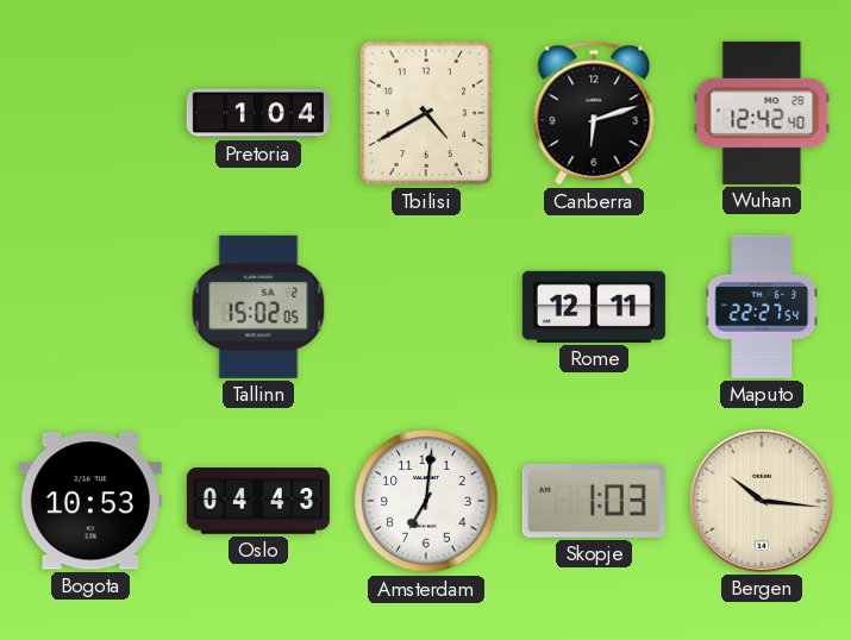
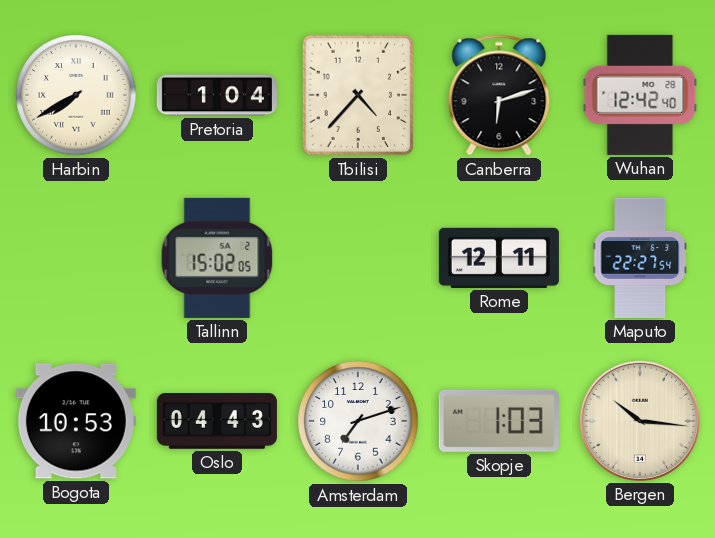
Harbin: none -> 7:40 (76, 95)
Tbilisi: 4:40 -> 4:37 (358, 95)
Amsterdam: 7:01 -> 7:12 (358, 421)
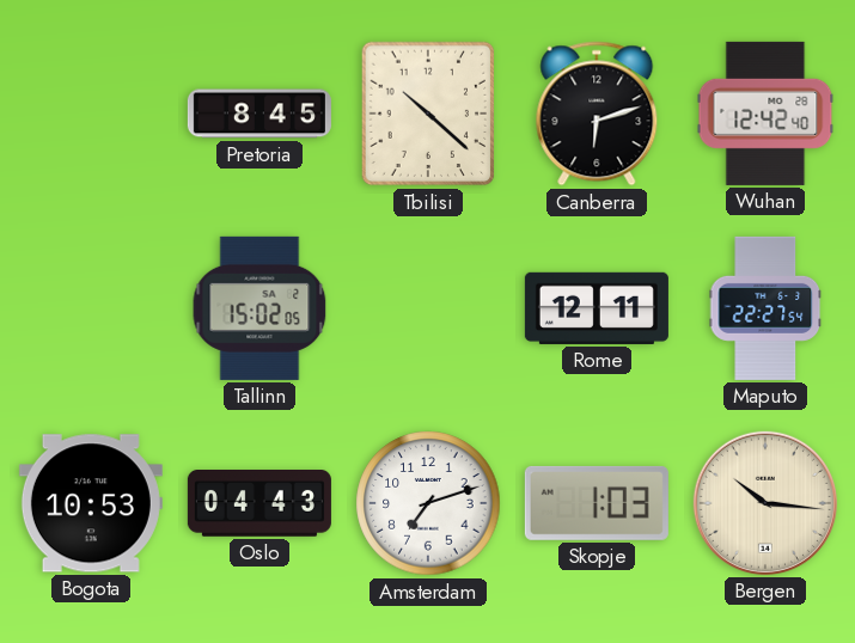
Harbin: 7:40 -> none (76, 95)
Pretoria: 1:04 -> 8:45 (259, 114)
Tbilisi: 4:37 -> 10:22 (428, 114)
